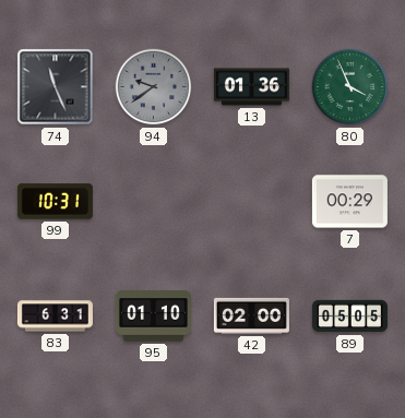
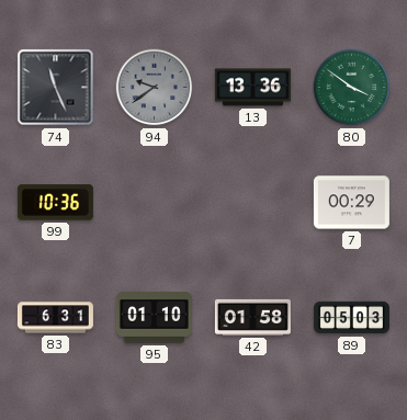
13: 01:36 -> 13:36 (252, 88)
80: 3:56 -> 3:51 (352, 88)
99: 10:31 -> 10:36 (55, 203)
42: 02:00 -> 01:58 (252, 317)
89: 05:05 -> 05:03 (351, 318)
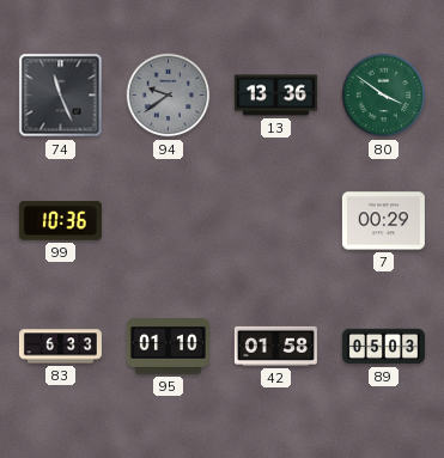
83: 6:31 -> 6:33 (60, 347)
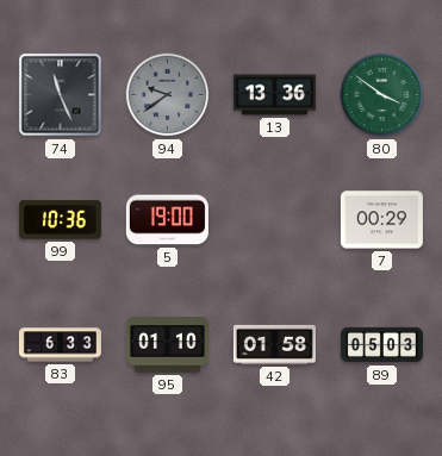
5: none -> 19:00 (167, 220)
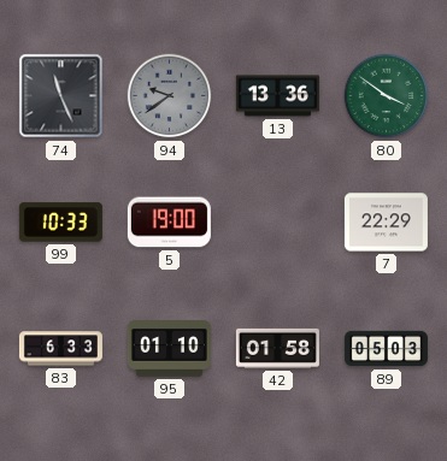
99: 10:36 -> 10:33 (60, 223)
7: 00:29 -> 22:29 (386, 223)
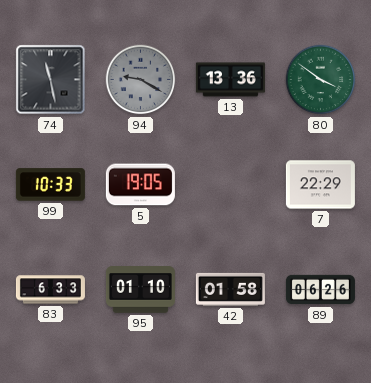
74: 11:26 -> 11:28 (51, 80)
94: 9:39 -> 9:20 (141, 80)
5: 19:00 -> 19:05 (140, 185)
89: 05:03 -> 06:26 (320, 290)
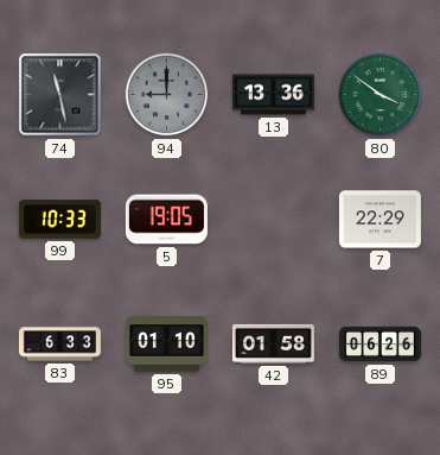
94: 9:20 -> 9:00 (167, 95)
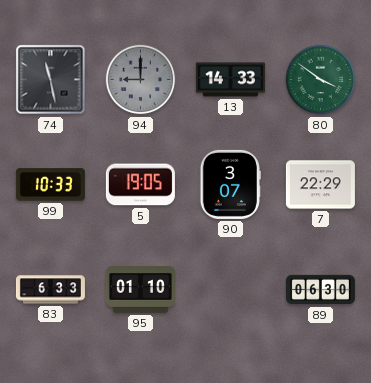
13: 13:36 -> 14:33 (230, 80)
90: none -> 3:07 (230, 184)
42: 01:58 -> none (273, 343)
89: 06:26 -> 06:30 (320, 290)
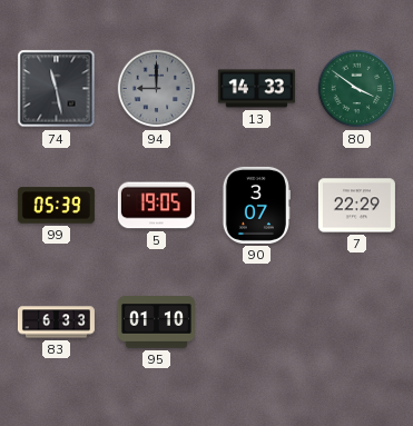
99: 10:33 -> 05:39 (56, 206)
89: 06:30 -> none (320, 290)
